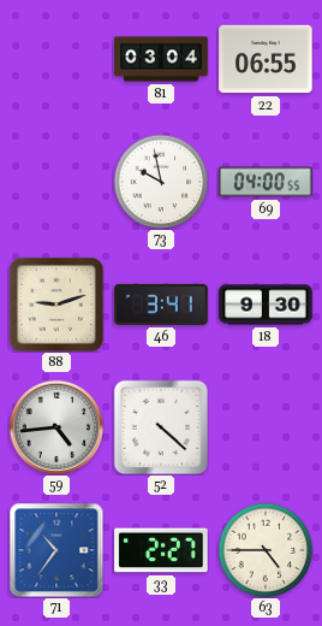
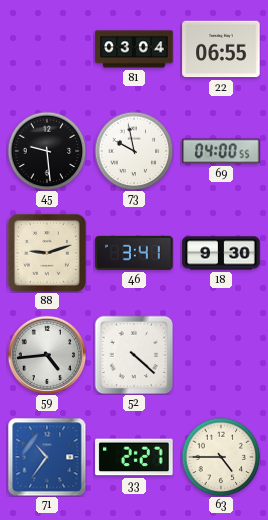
45: none -> 9:29 (47, 151)
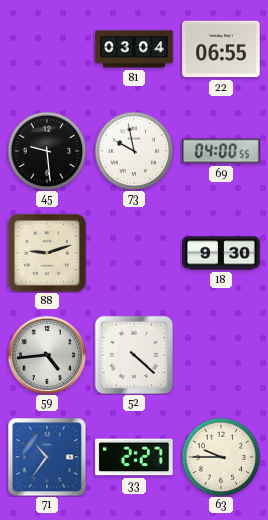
46: 3:41 -> none (134, 253)
63: 4:45 -> 9:45 (221, 457)
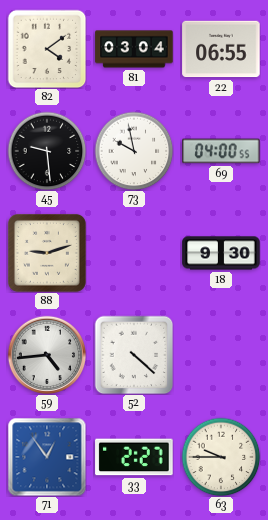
82: none -> 4:09 (47, 49)
71: 10:36 -> 12:54 (47, 457)
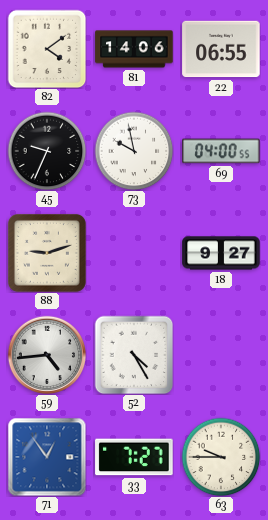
81: 03:04 -> 14:06 (134, 49)
45: 9:29 -> 9:34 (47, 151)
18: 9:30 -> 9:27 (221, 253)
52: 4:22 -> 4:25 (134, 355)
33: 2:27 -> 7:27 (134, 457)
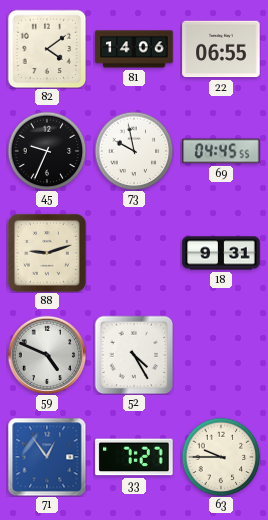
69: 04:00 -> 04:45 (221, 151)
18: 9:27 -> 9:31 (221, 253)
59: 4:44 -> 4:49 (47, 355)
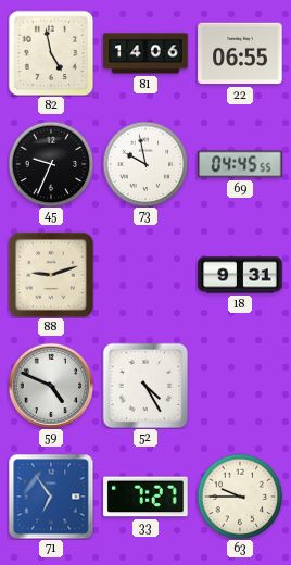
82: 4:09 -> 4:58 (51, 53)
71: 12:54 -> 6:54 (51, 497)
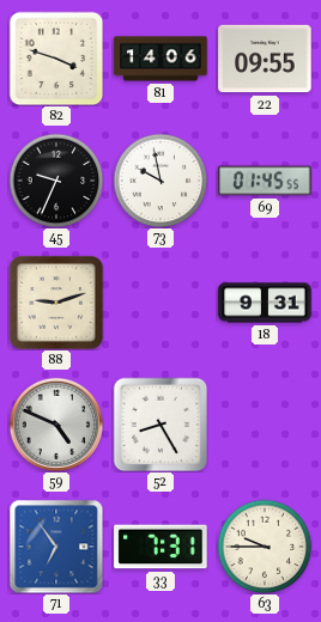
82: 4:58 -> 3:48 (56, 59)
22: 06:55 -> 09:55 (265, 59)
69: 04:45 -> 01:45 (265, 181)
52: 4:25 -> 8:25 (160, 425)
33: 7:27 -> 7:31 (160, 547)
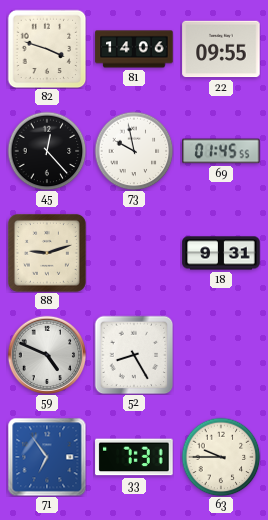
45: 9:34 -> 12:23 (47, 151)
